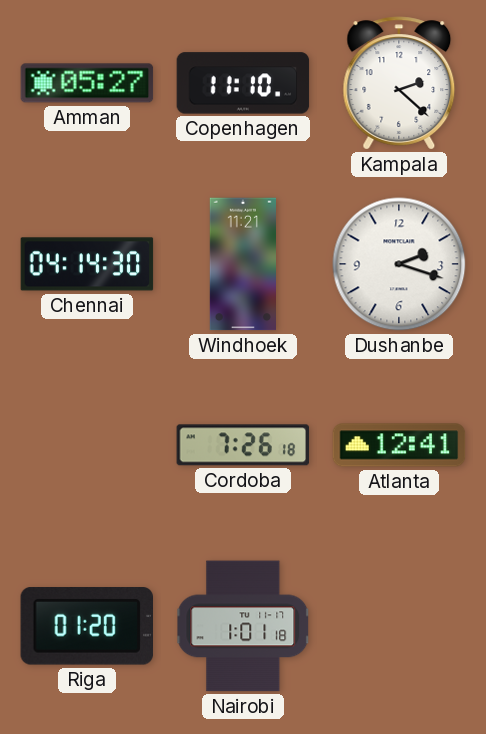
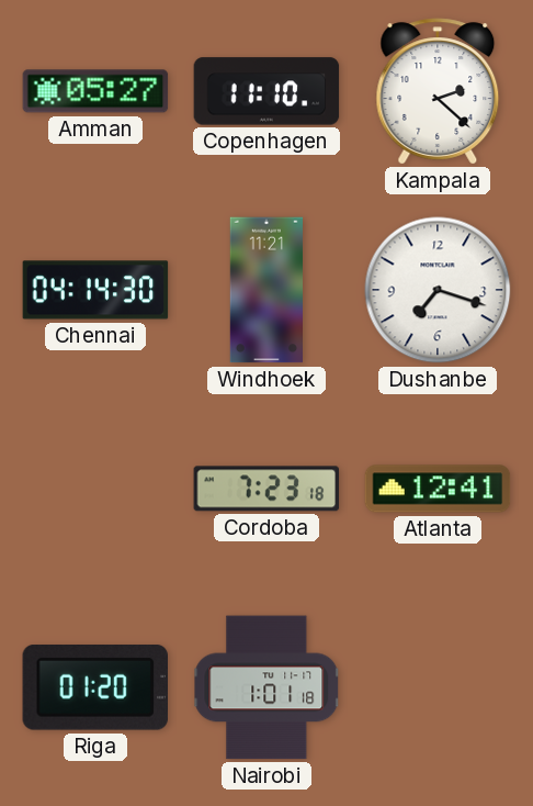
Dushanbe: 2:18 -> 7:18 (438, 290)
Cordoba: 7:26 -> 7:23 (266, 489)
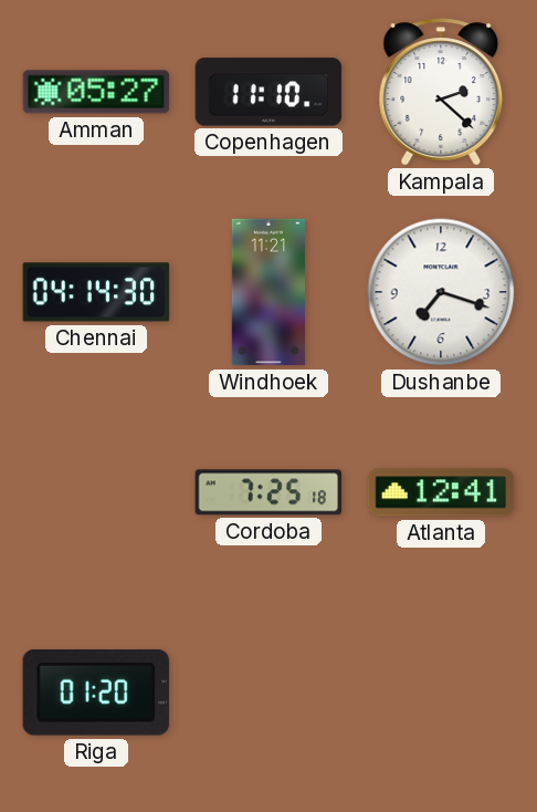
Cordoba: 7:23 -> 7:25 (268, 492)
Nairobi: 1:01 -> none (266, 687)
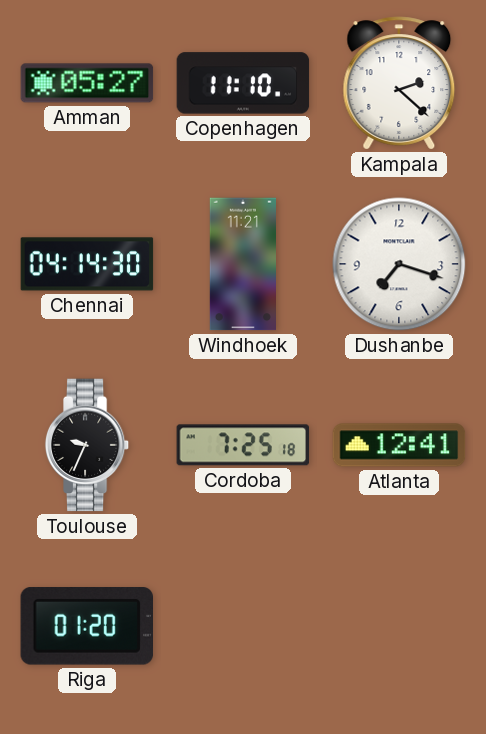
Toulouse: none -> 9:34 (87, 445)
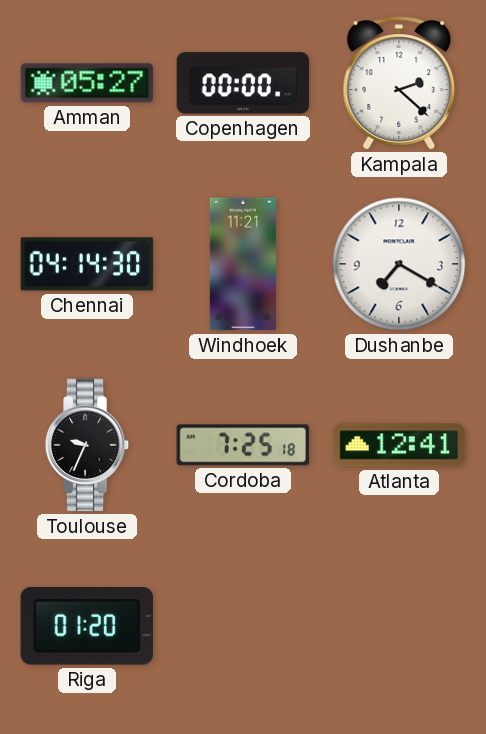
Copenhagen: 11:10 -> 00:00 (243, 83)
Dushanbe: 7:18 -> 7:20 (399, 264)
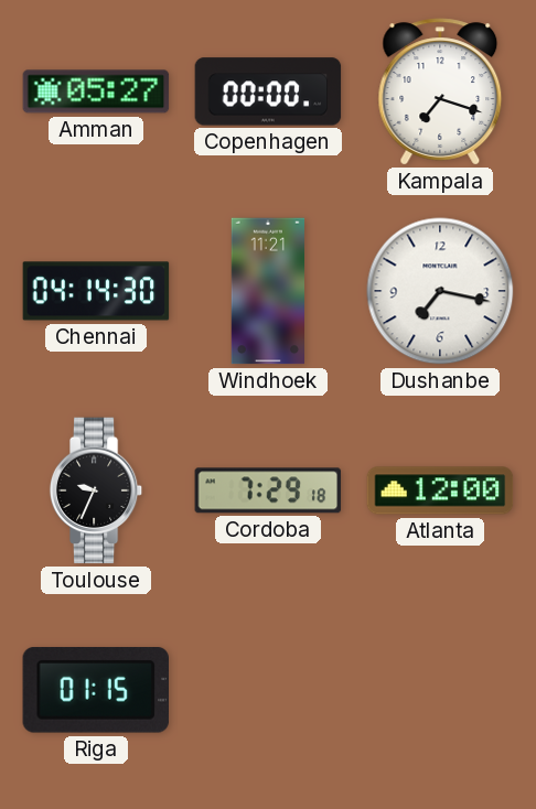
Kampala: 2:22 -> 7:18 (440, 91)
Dushanbe: 7:20 -> 7:17 (440, 291)
Cordoba: 7:25 -> 7:29 (268, 490)
Atlanta: 12:41 -> 12:00 (440, 490)
Riga: 01:20 -> 01:15 (95, 691)
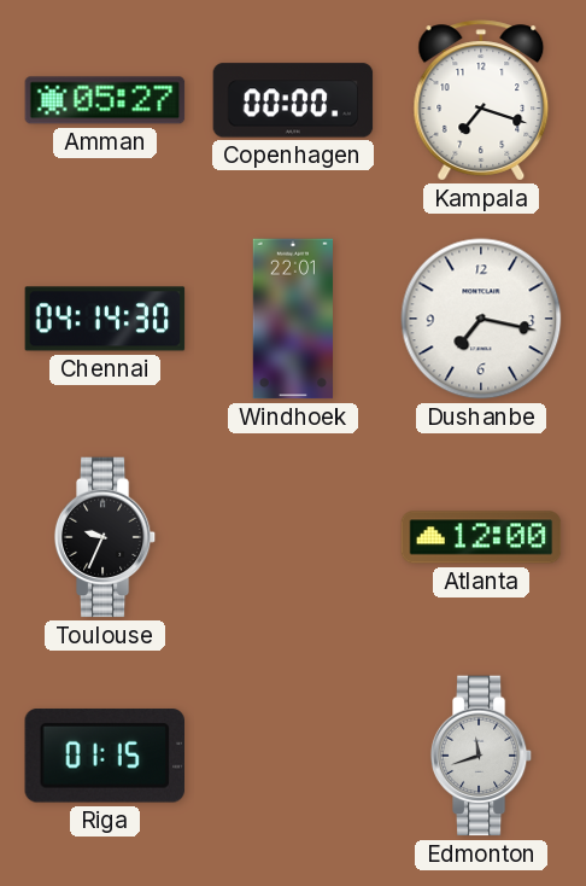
Windhoek: 11:21 -> 22:01 (292, 319)
Cordoba: 7:29 -> none (268, 490)
Edmonton: none -> 11:42 (481, 756)
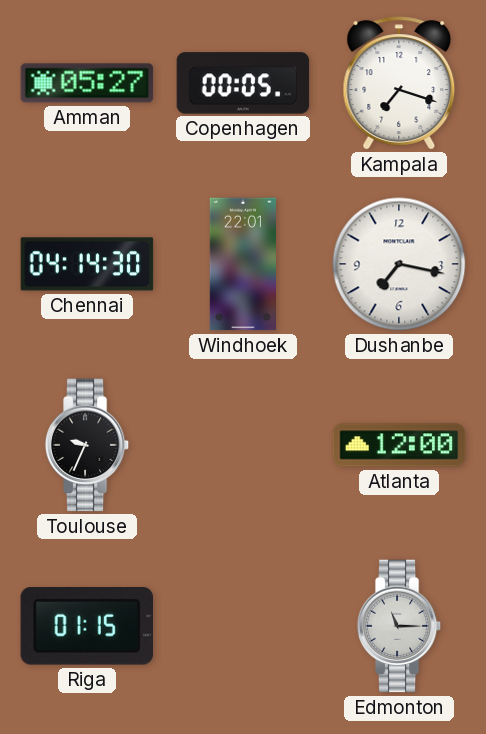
Copenhagen: 00:00 -> 00:05 (243, 83)
Edmonton: 11:42 -> 11:15 (399, 626)
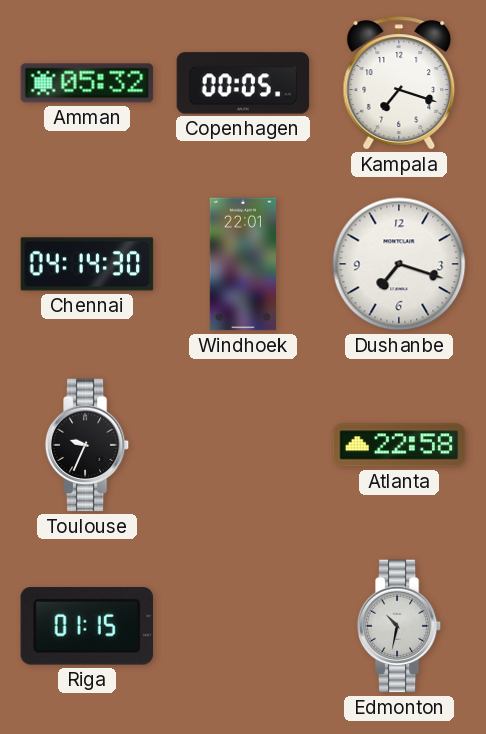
Amman: 05:27 -> 05:32 (87, 83)
Dushanbe: 7:17 -> 7:18 (399, 264)
Atlanta: 12:00 -> 22:58 (399, 445)
Edmonton: 11:15 -> 10:32 (399, 626)
